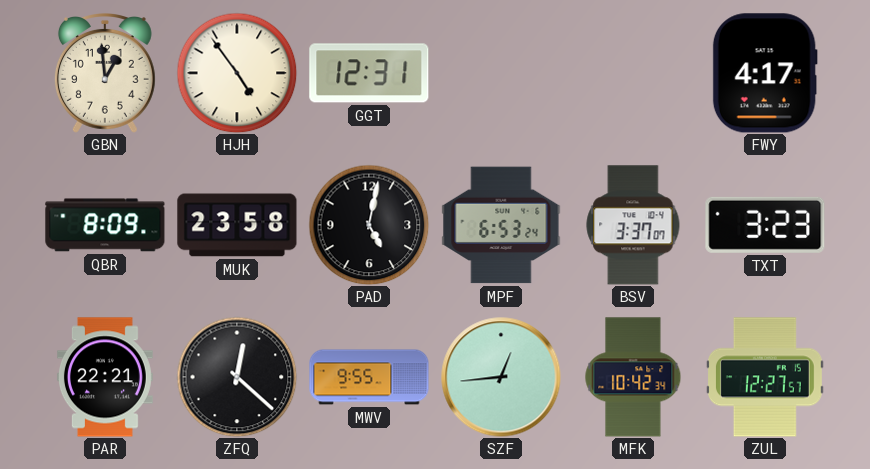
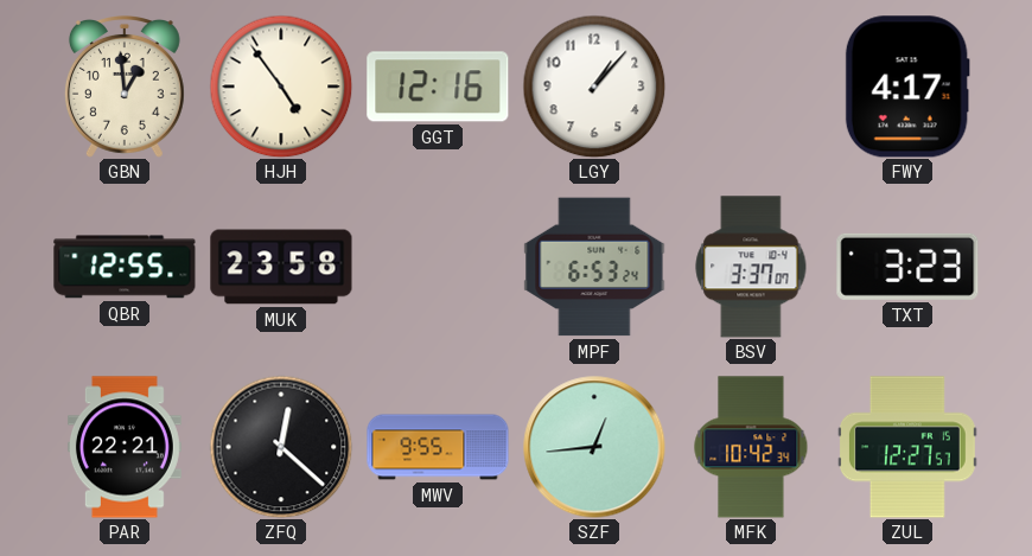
GGT: 12:31 -> 12:16 (438, 87)
LGY: none -> 1:07 (594, 87)
QBR: 8:09 -> 12:55 (125, 267)
PAD: 5:02 -> none (369, 225)
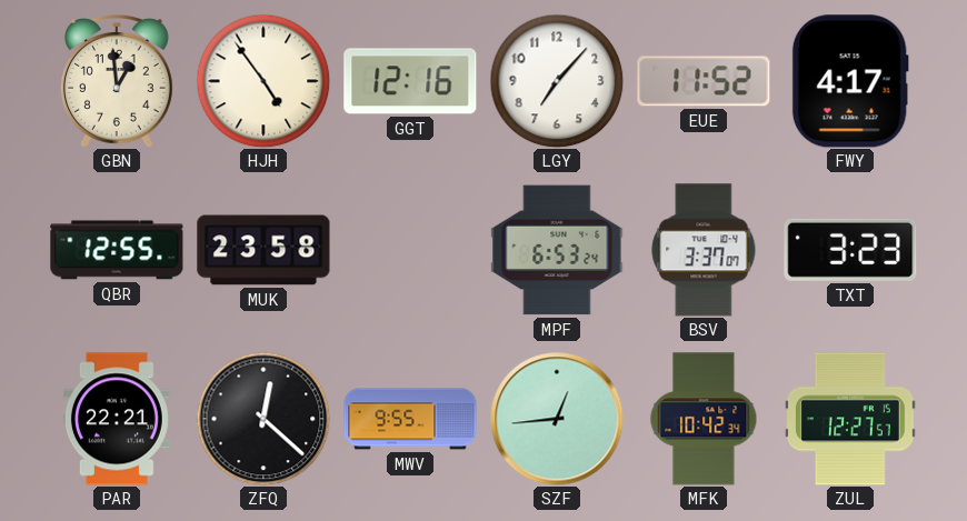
LGY: 1:07 -> 7:07 (557, 81)
EUE: none -> 11:52 (704, 81)
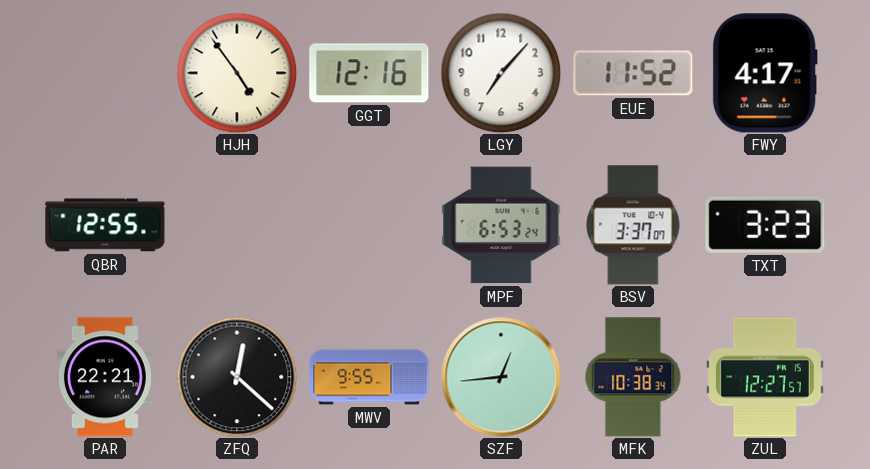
GBN: 12:59 -> none (117, 82)
MUK: 23:58 -> none (263, 250)
MFK: 10:42 -> 10:38 (633, 377)
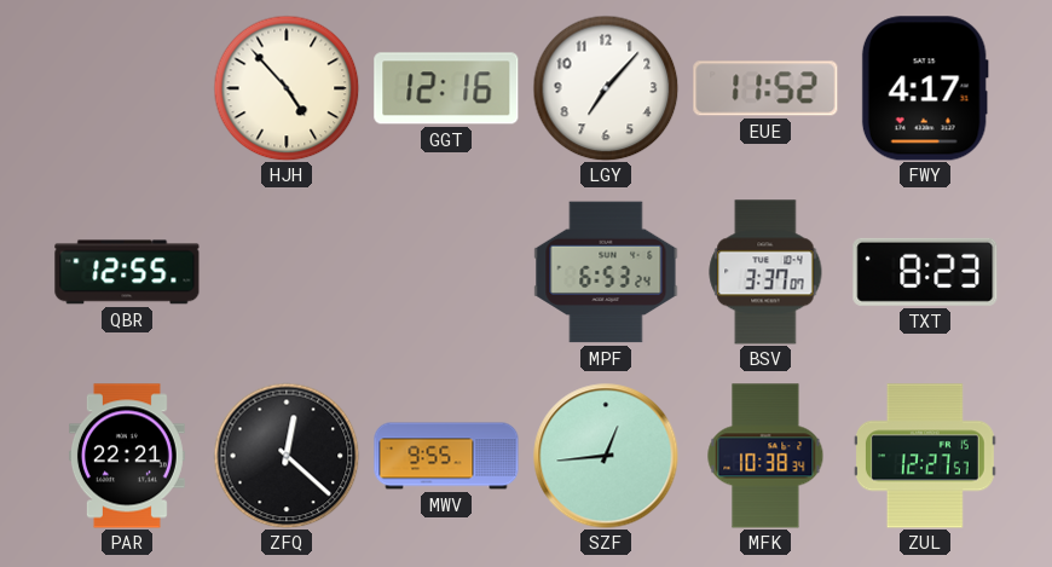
HJH: 4:54 -> 4:53 (287, 88)
TXT: 3:23 -> 8:23 (925, 272)
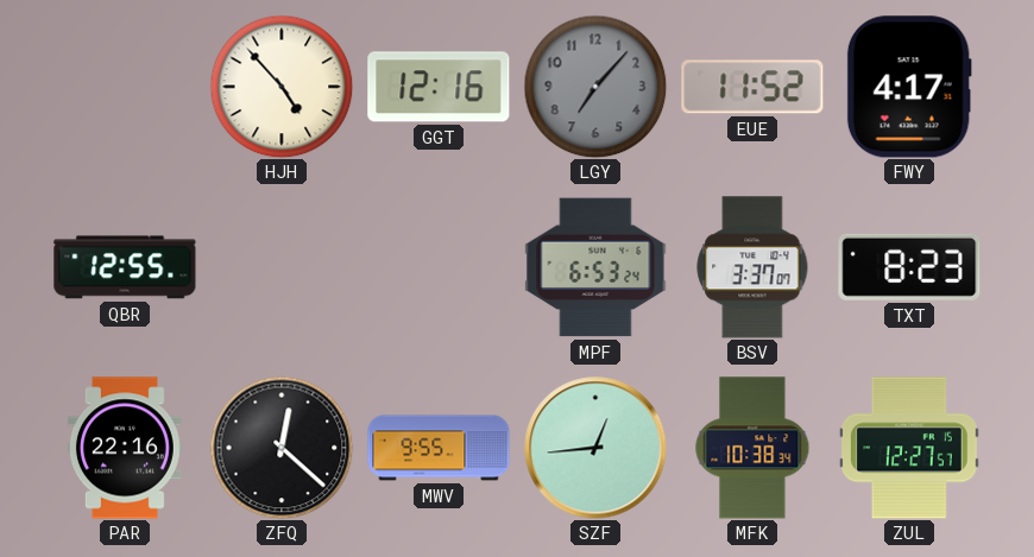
LGY dial: white -> grey (595, 87)
PAR: 22:21 -> 22:16 (125, 448)
